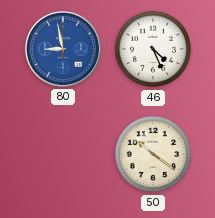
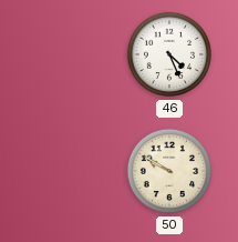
80: 8:58 -> none (63, 49)
50: 10:21 -> 9:50 (169, 171)
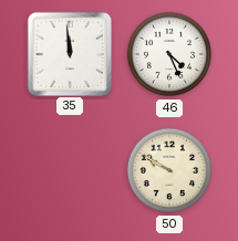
35: none -> 11:59 (69, 53)
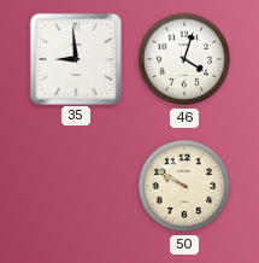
35: 11:59 -> 8:59 (75, 58)
46: 4:26 -> 4:03 (184, 59)
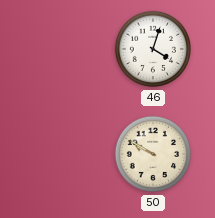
35: 8:59 -> none (75, 58)
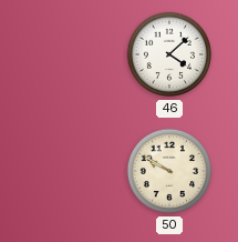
46: 4:03 -> 4:08 (169, 54)
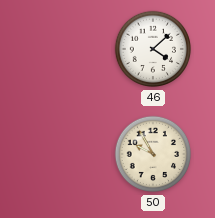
50: 9:50 -> 9:55 (153, 154)
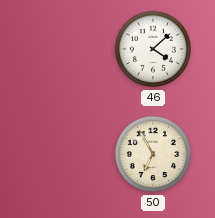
50: 9:55 -> 6:55 (153, 154)
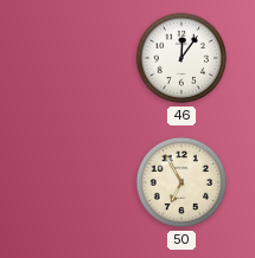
46: 4:08 -> 12:06 (181, 58)
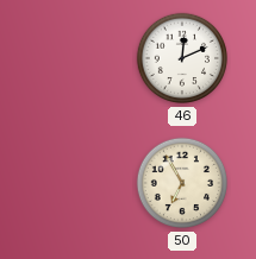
46: 12:06 -> 12:11 (182, 58)
